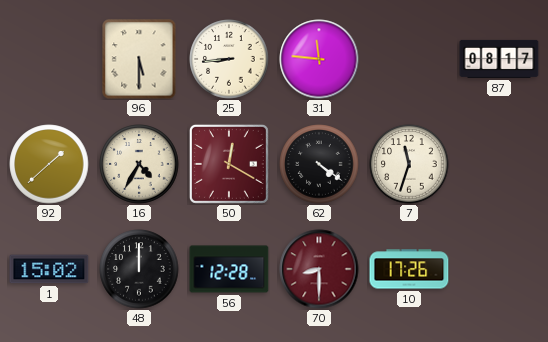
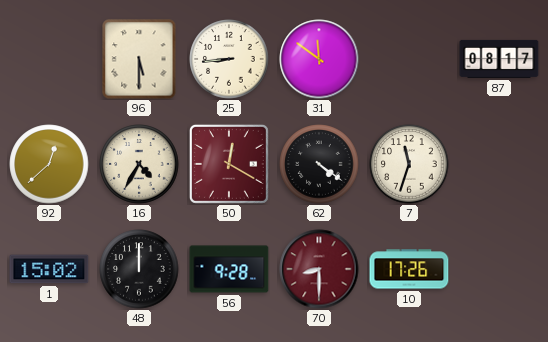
31: 11:46 -> 11:51 (319, 59)
92: 1:38 -> 12:38 (49, 164)
56: 12:28 -> 9:28 (229, 269)
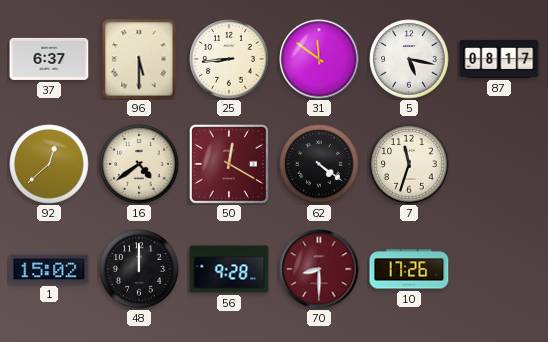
37: none -> 6:37 (49, 59)
5: none -> 5:17 (409, 59)
16: 4:35 -> 4:39 (139, 164)
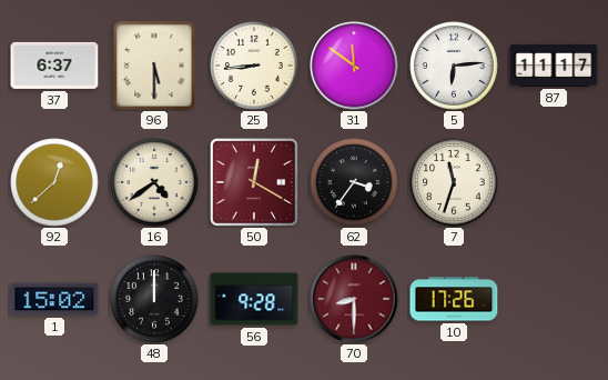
5: 5:17 -> 6:14 (454, 66)
87: 08:17 -> 11:17 (554, 66)
62: 4:21 -> 3:36 (354, 182)
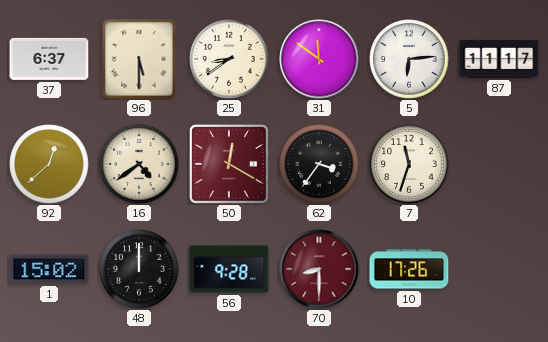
25: 8:44 -> 8:39 (229, 59)
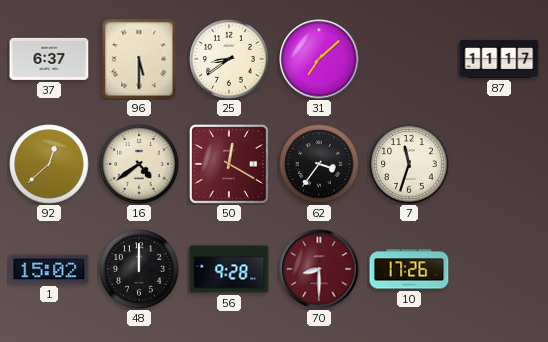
31: 11:51 -> 7:08 (319, 59)
5: 6:14 -> none (409, 59)
